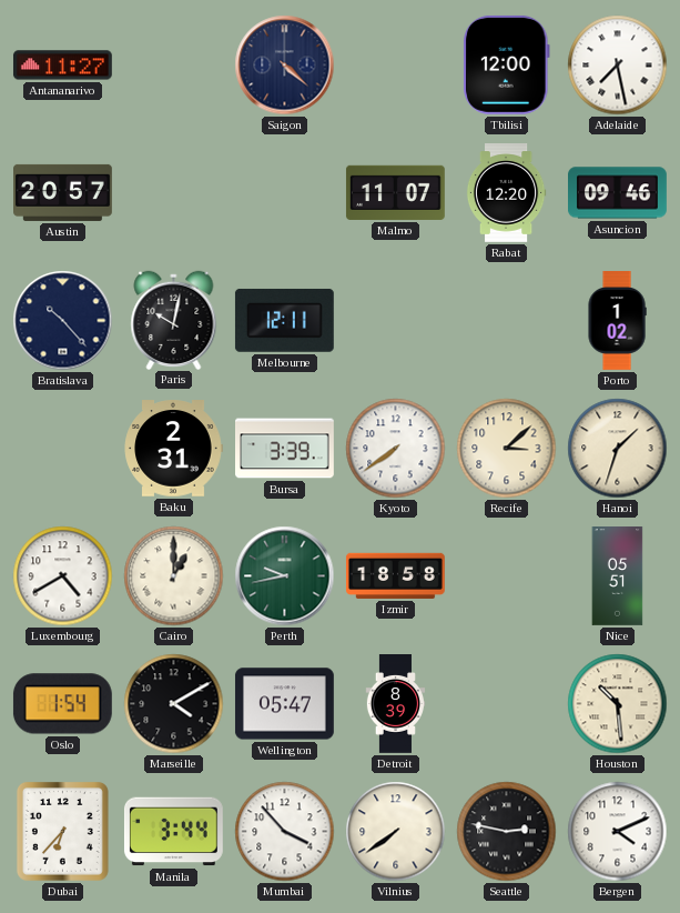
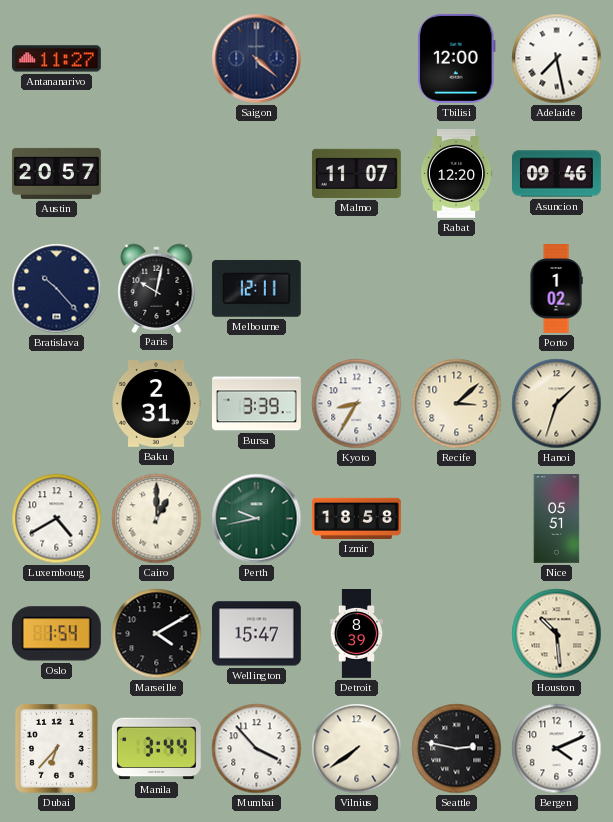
Kyoto: 7:39 -> 8:35 (357, 404)
Wellington: 05:47 -> 15:47 (256, 634)
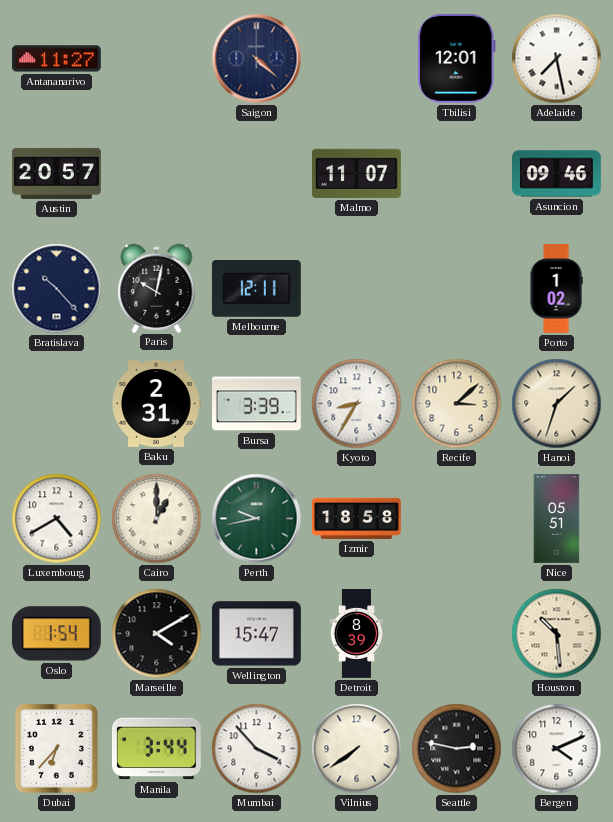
Tbilisi: 12:00 -> 12:01 (457, 58)
Rabat: 12:20 -> none (456, 174)
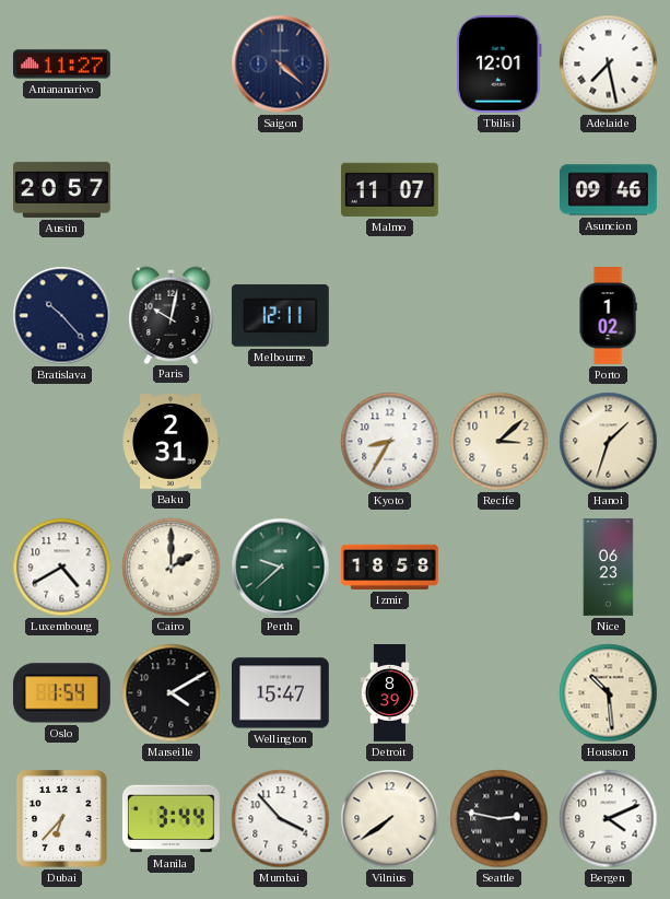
Bursa: 3:39 -> none (257, 404)
Cairo: 1:00 -> 2:00 (172, 568)
Perth: 9:43 -> 9:38 (281, 568)
Nice: 05:51 -> 06:23 (609, 568)
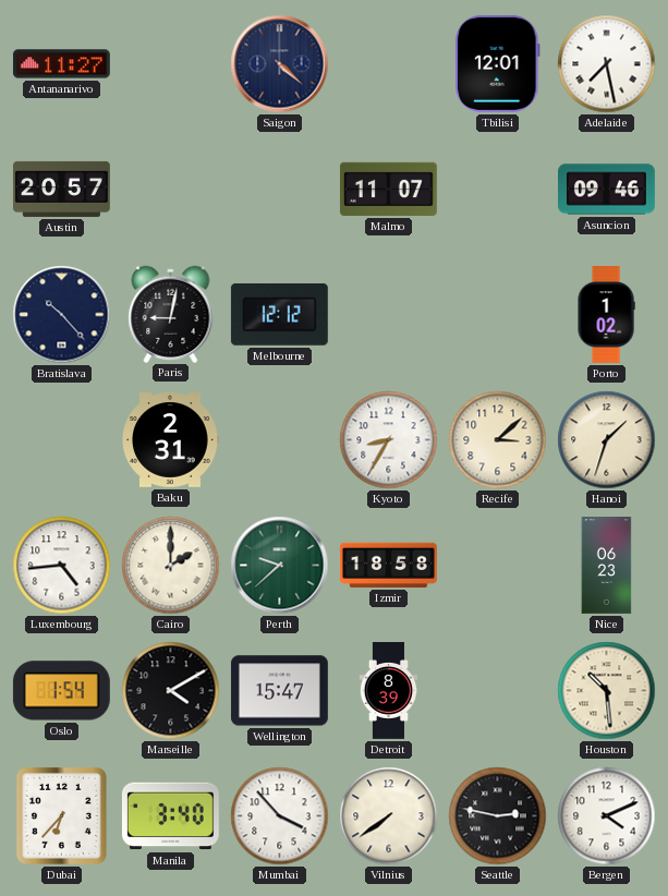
Paris: 10:02 -> 9:02 (171, 314)
Melbourne: 12:11 -> 12:12 (279, 314)
Luxembourg: 4:40 -> 4:44 (62, 566)
Manila: 3:44 -> 3:40 (170, 816)
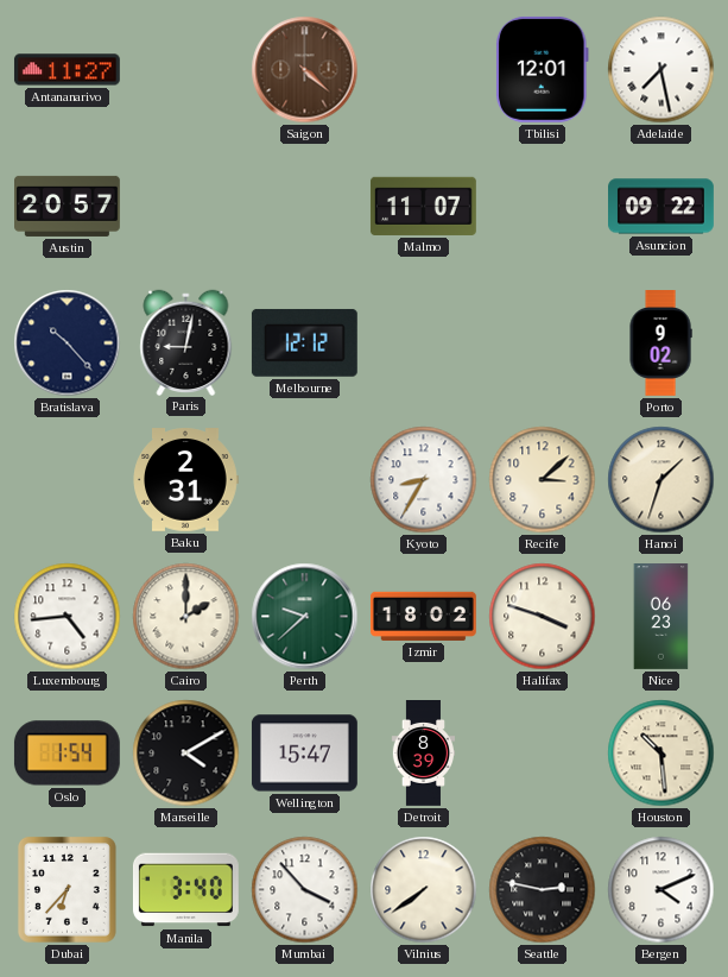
Saigon dial: navy -> brown (305, 70)
Asuncion: 09:46 -> 09:22 (661, 207)
Porto: 1:02 -> 9:02 (660, 343)
Izmir: 18:58 -> 18:02 (423, 616)
Halifax: none -> 3:48 (543, 617)
